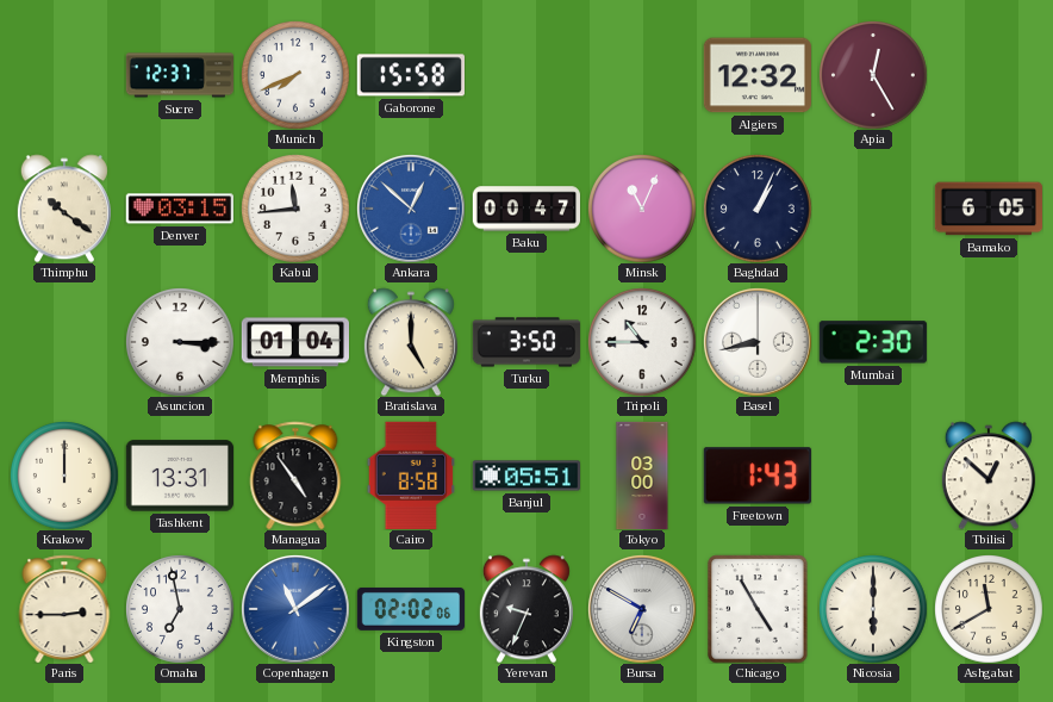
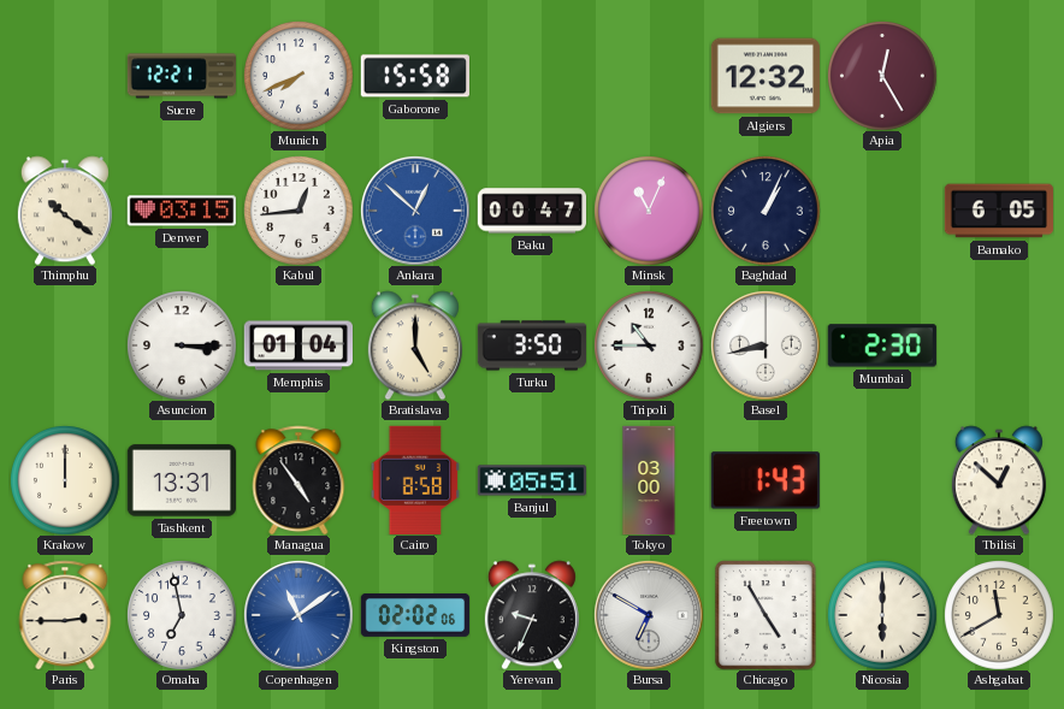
Sucre: 12:37 -> 12:21 (181, 76)
Kabul: 11:44 -> 12:44 (298, 211)
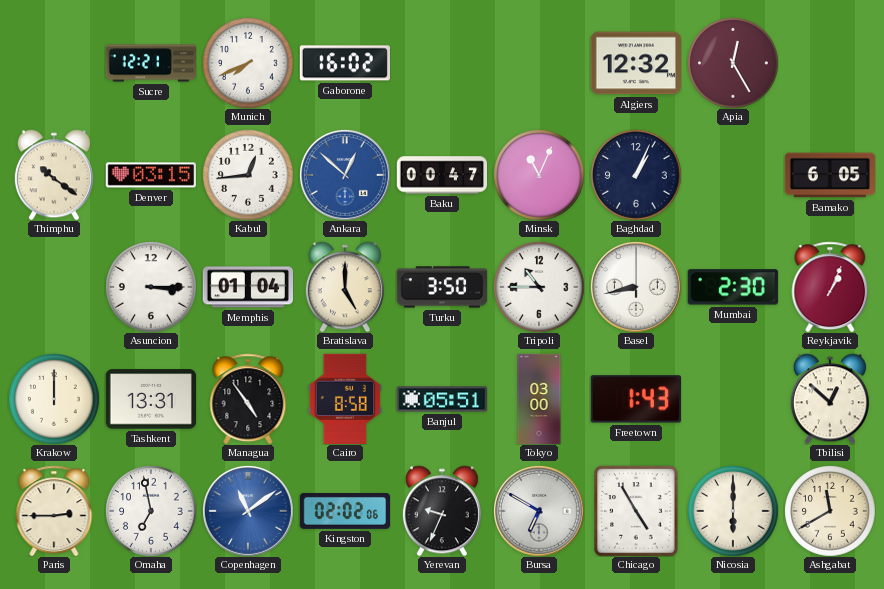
Gaborone: 15:58 -> 16:02 (345, 63)
Reykjavik: none -> 1:04 (830, 287)
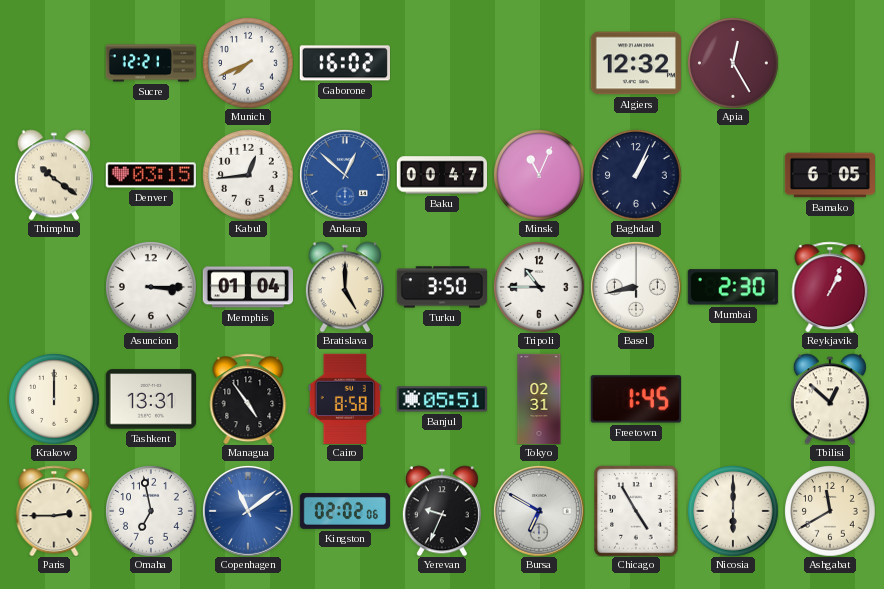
Tokyo: 03:00 -> 02:31 (539, 399)
Freetown: 1:43 -> 1:45 (636, 399)
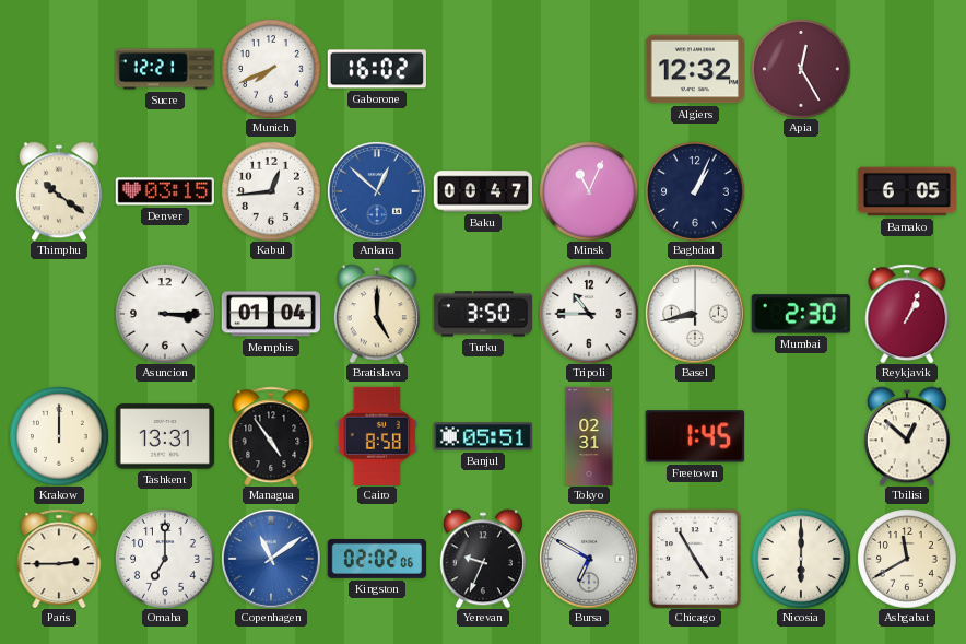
Omaha: 6:58 -> 7:00 (165, 559)
